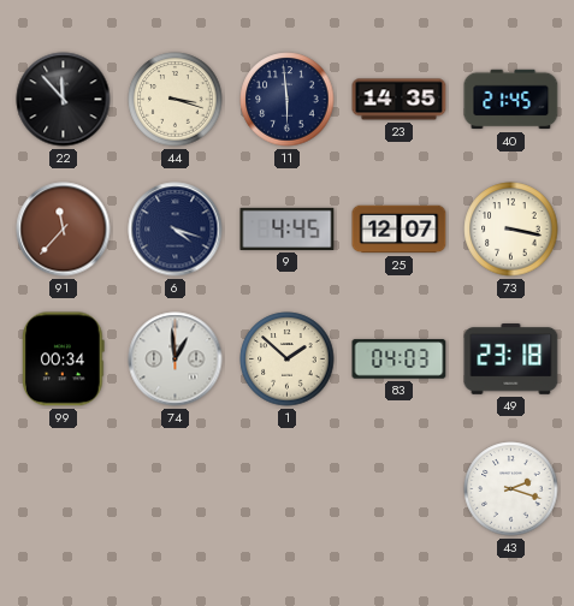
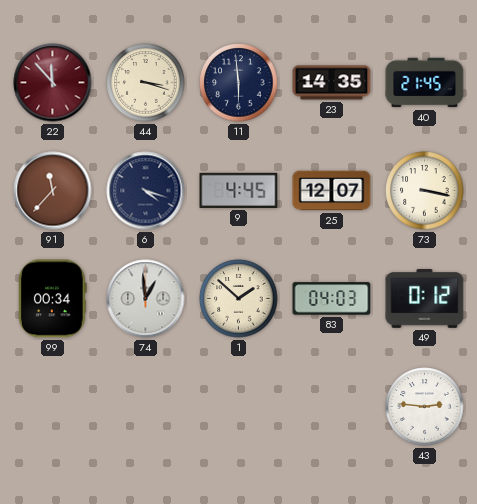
22 dial: black -> burgundy (53, 83)
49: 23:18 -> 0:12 (425, 299)
43: 2:18 -> 2:46 (425, 407)
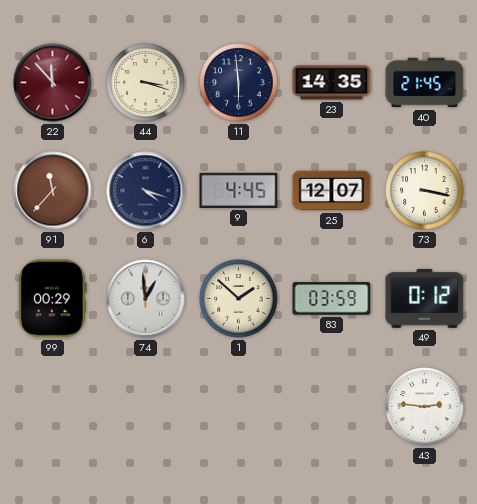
99: 00:34 -> 00:29 (53, 299)
83: 04:03 -> 03:59 (332, 299)
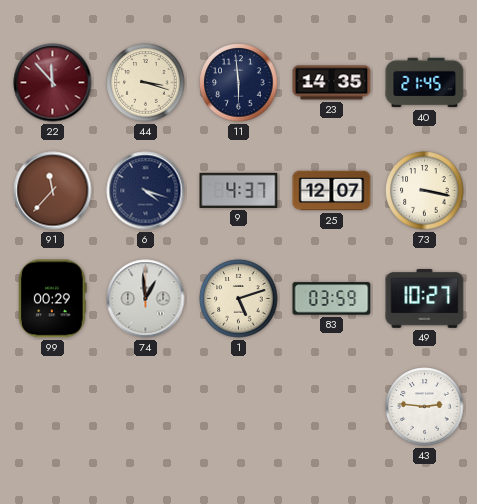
9: 4:45 -> 4:37 (239, 190)
1: 1:52 -> 5:12 (239, 299)
49: 0:12 -> 10:27 (425, 299)
